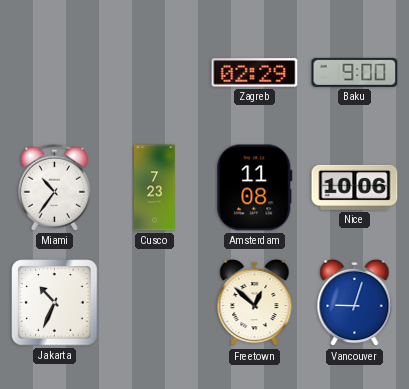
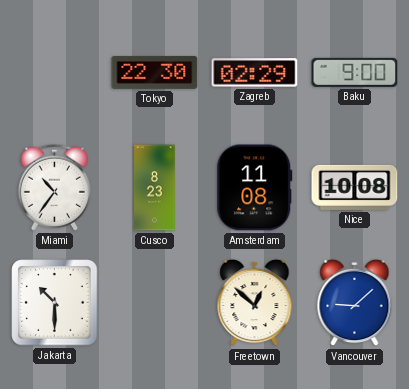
Tokyo: none -> 22:30 (155, 72)
Cusco: 7:23 -> 8:23 (155, 188)
Nice: 10:06 -> 10:08 (355, 187)
Jakarta: 10:34 -> 10:30 (55, 303)
Vancouver: 9:03 -> 9:08 (355, 303)
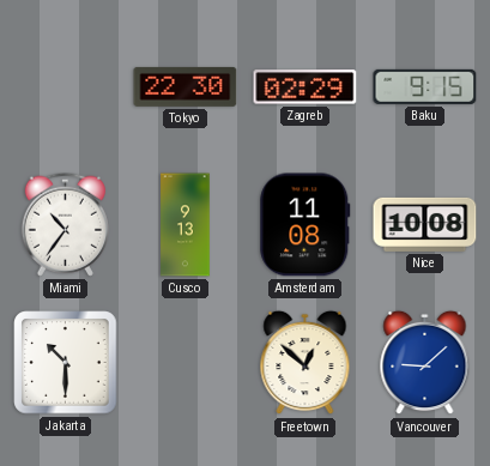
Baku: 9:00 -> 9:15 (425, 86)
Cusco: 8:23 -> 9:13 (186, 225)
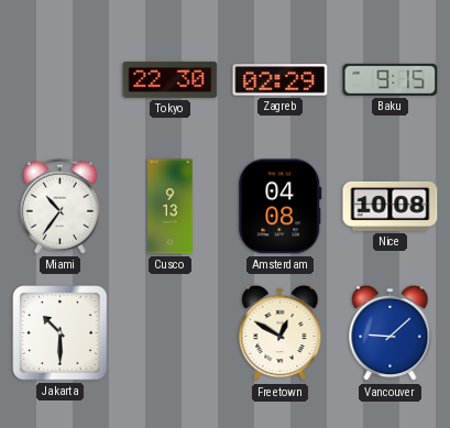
Amsterdam: 11:08 -> 04:08 (281, 207)
Freetown: 12:52 -> 12:50 (281, 333)
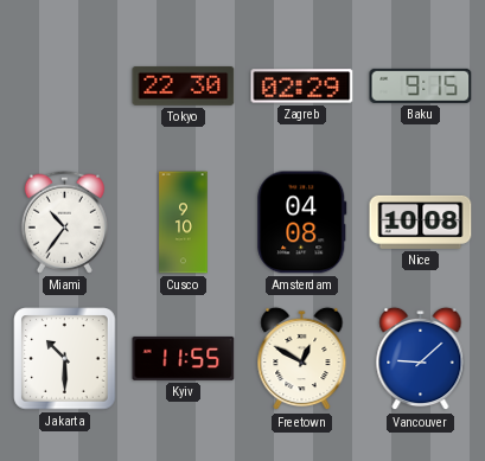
Cusco: 9:13 -> 9:10 (184, 223)
Kyiv: none -> 11:55 (184, 358)
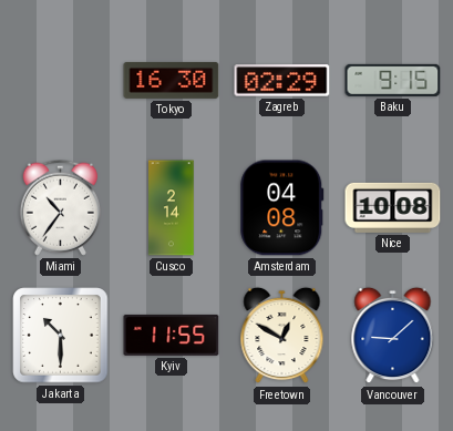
Tokyo: 22:30 -> 16:30 (172, 80)
Cusco: 9:10 -> 2:14 (172, 208)
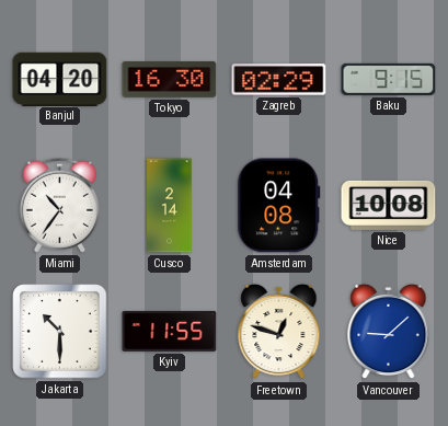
Banjul: none -> 04:20 (60, 79)
Freetown: 12:50 -> 12:48 (279, 332)
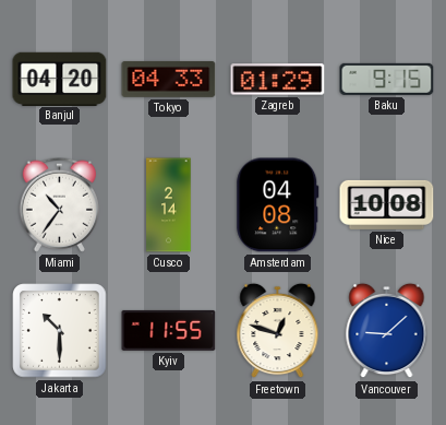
Tokyo: 16:30 -> 04:33 (169, 79)
Zagreb: 02:29 -> 01:29 (278, 80)
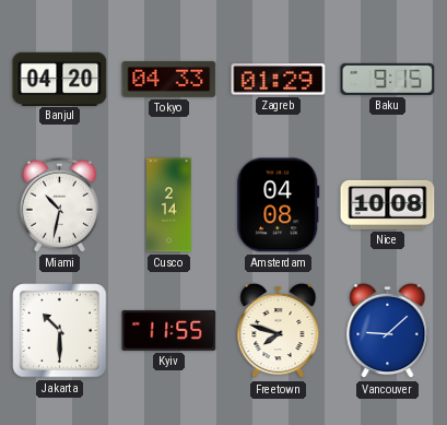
Miami: 10:36 -> 10:32 (59, 204)
Freetown: 12:48 -> 7:48 (279, 331)
